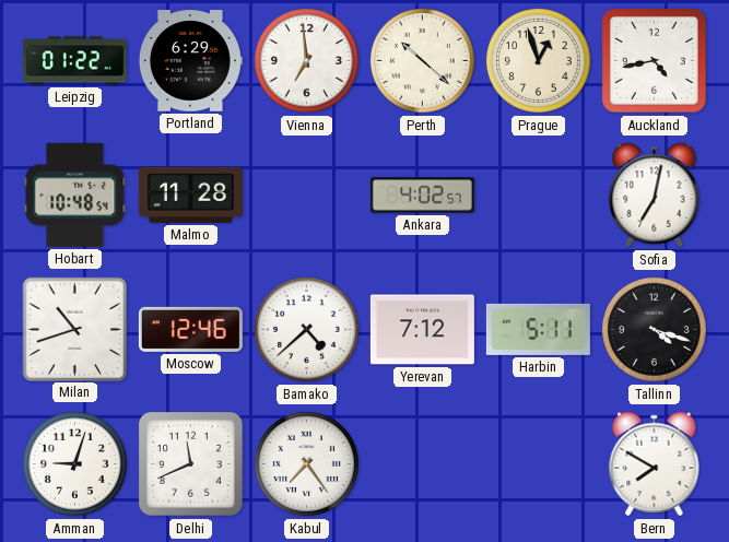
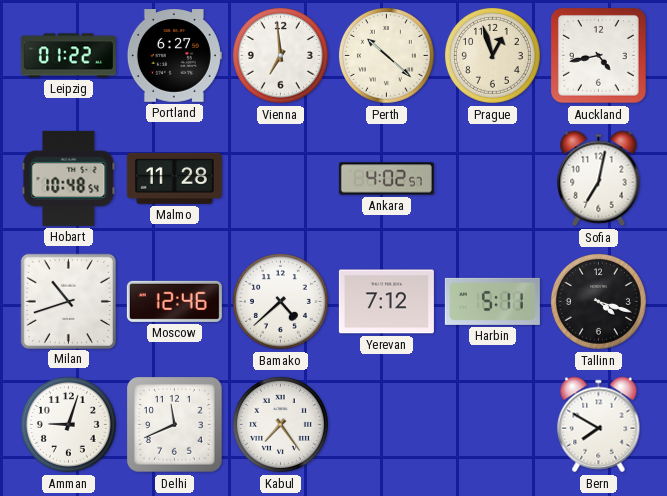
Portland: 6:29 -> 6:27 (174, 56)
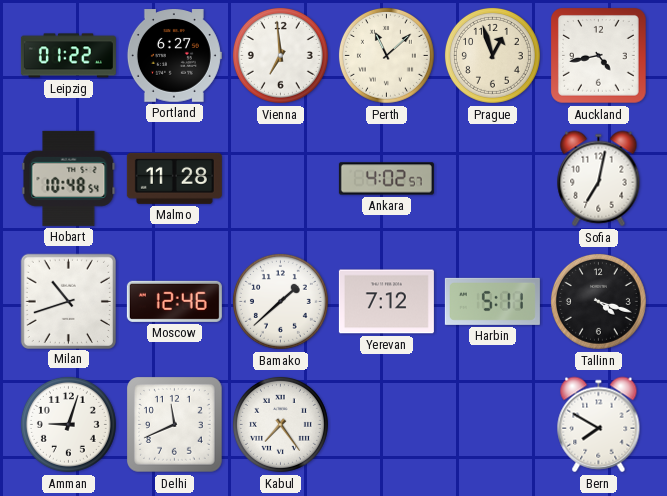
Perth: 10:22 -> 11:08 (386, 55)
Bamako: 4:38 -> 1:38 (280, 301)
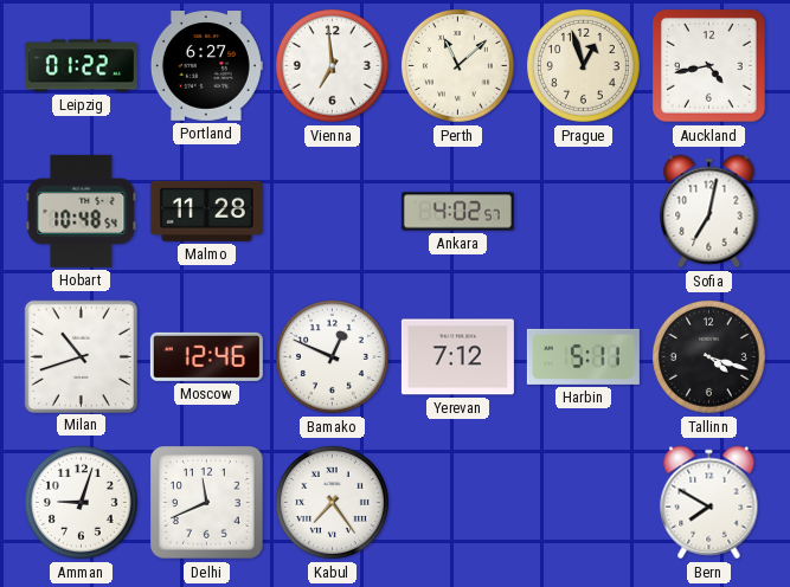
Bamako: 1:38 -> 12:49 (332, 356)
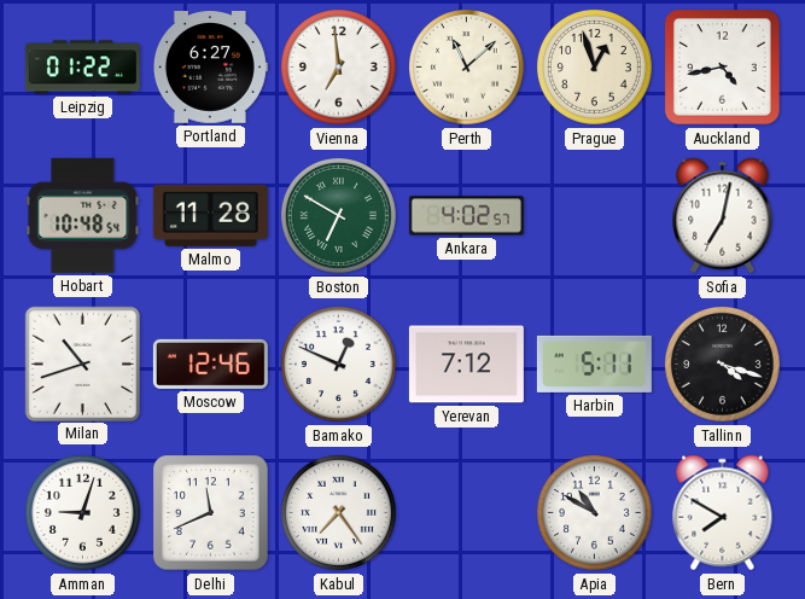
Boston: none -> 6:50 (338, 215)
Apia: none -> 10:50 (594, 512)
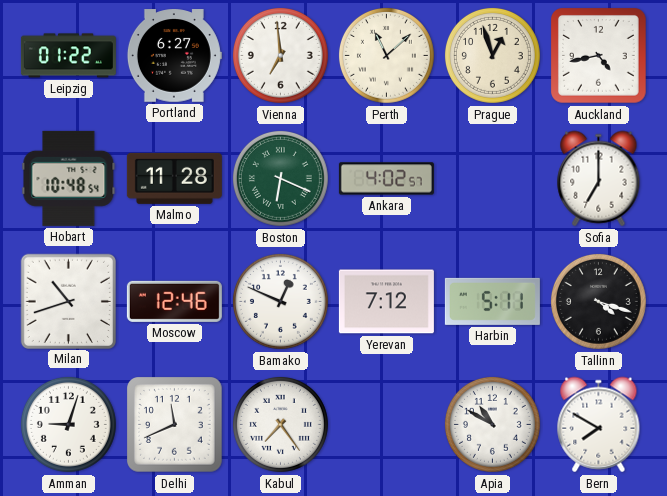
Boston: 6:50 -> 6:19 (280, 178)
Sofia: 7:02 -> 7:00 (599, 179)
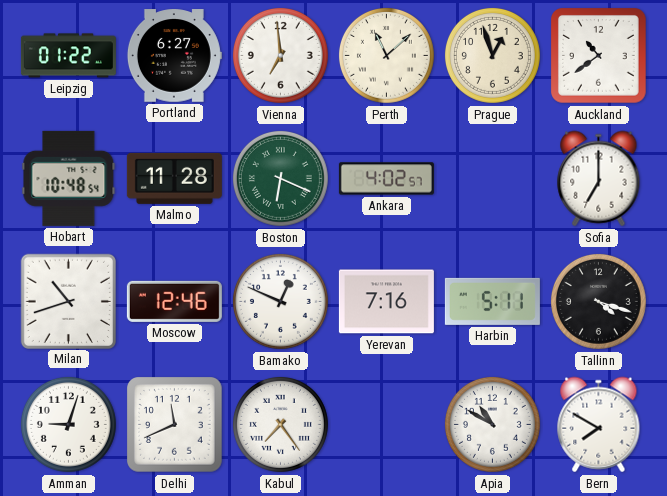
Auckland: 4:43 -> 10:39 (599, 56)
Yerevan: 7:12 -> 7:16 (386, 302)
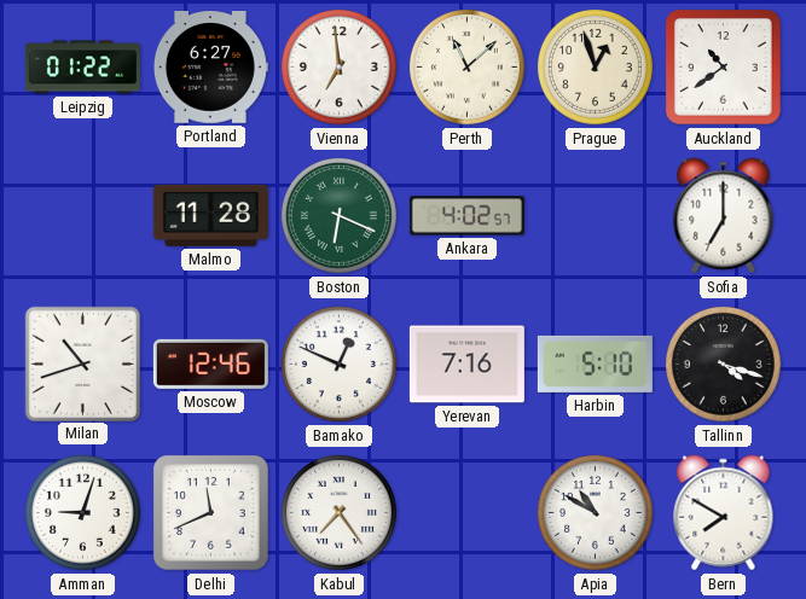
Hobart: 10:48 -> none (69, 178)
Harbin: 5:11 -> 5:10 (595, 364)
